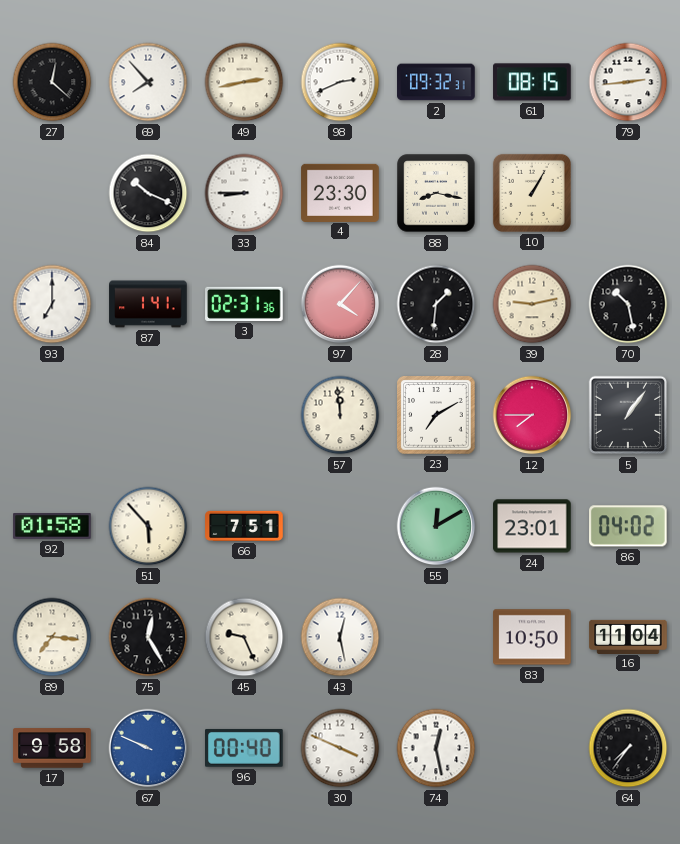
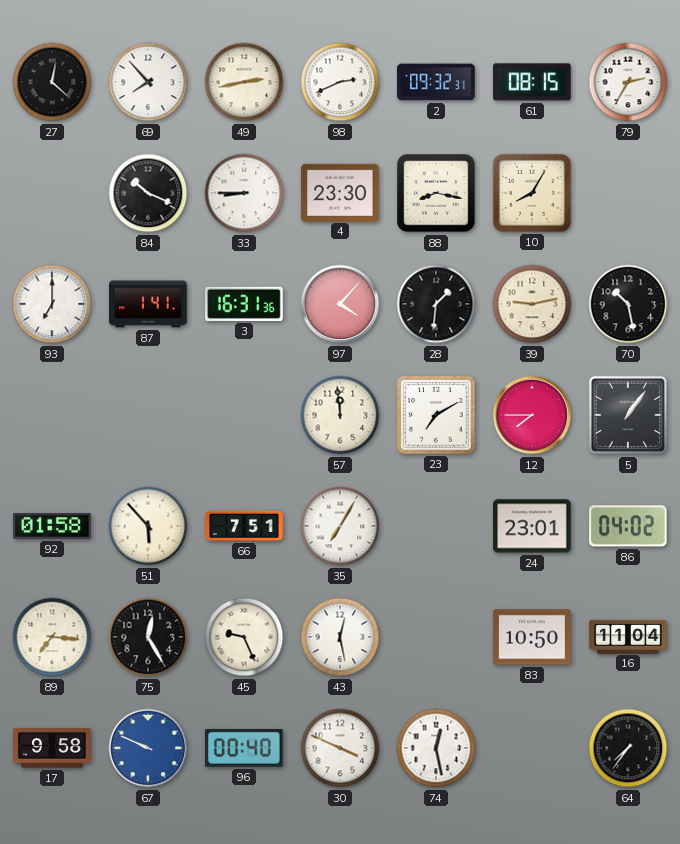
79: 2:44 -> 2:35 (628, 82)
10: 1:05 -> 8:05 (532, 193)
3: 02:31 -> 16:31 (244, 304)
35: none -> 7:05 (340, 526)
55: 12:10 -> none (436, 526)
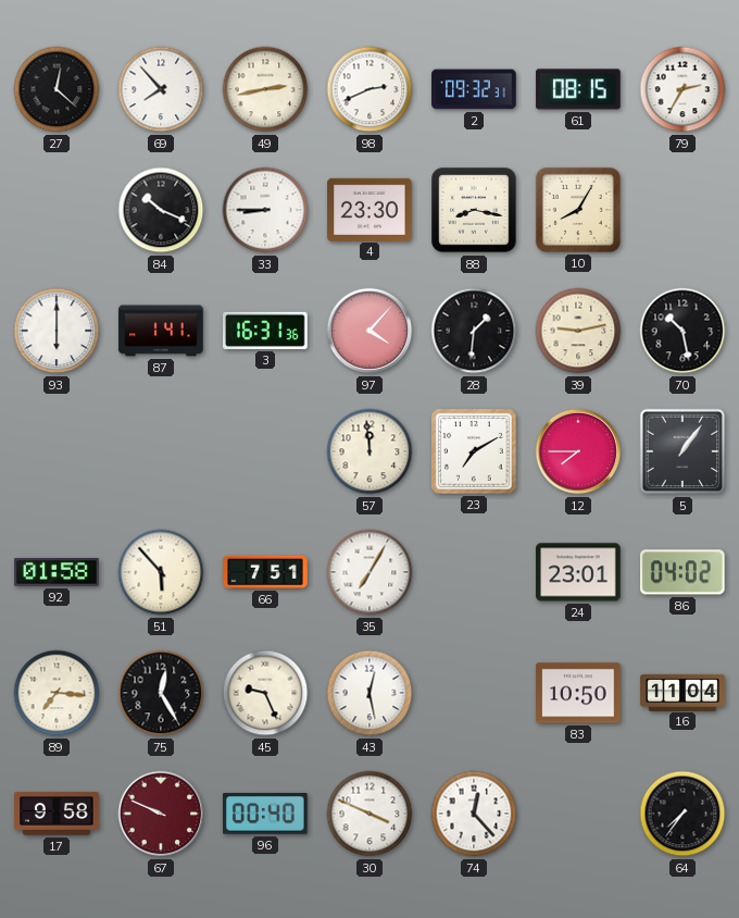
93: 7:00 -> 6:00 (57, 331)
67 dial: blue -> burgundy (161, 814)
74: 12:28 -> 12:23 (474, 814)
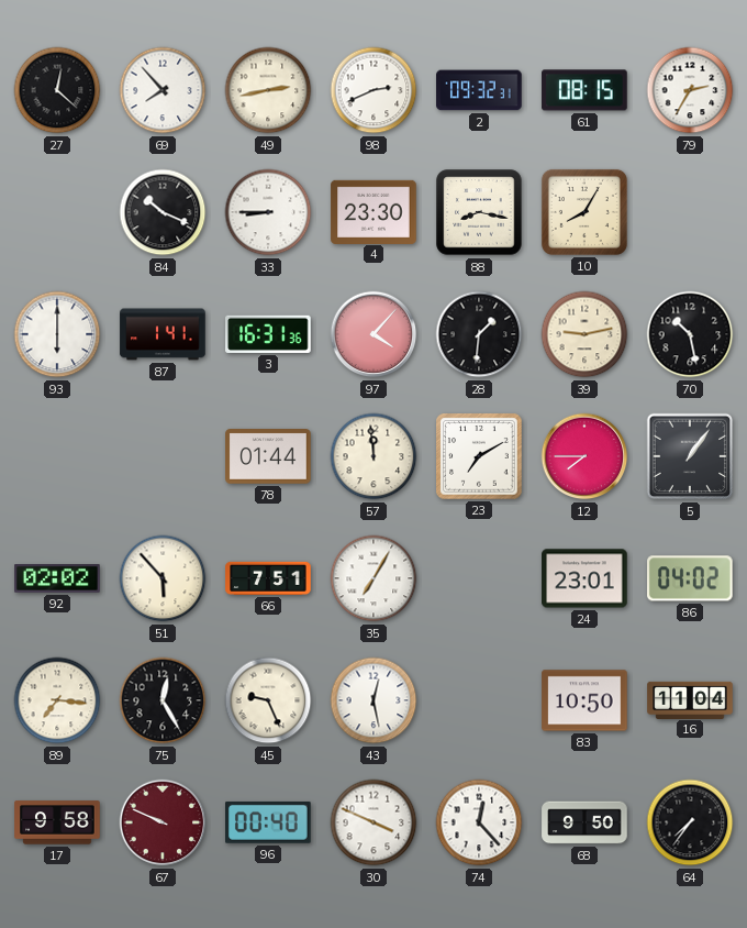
78: none -> 01:44 (268, 456)
92: 01:58 -> 02:02 (57, 579)
68: none -> 9:50 (584, 822)
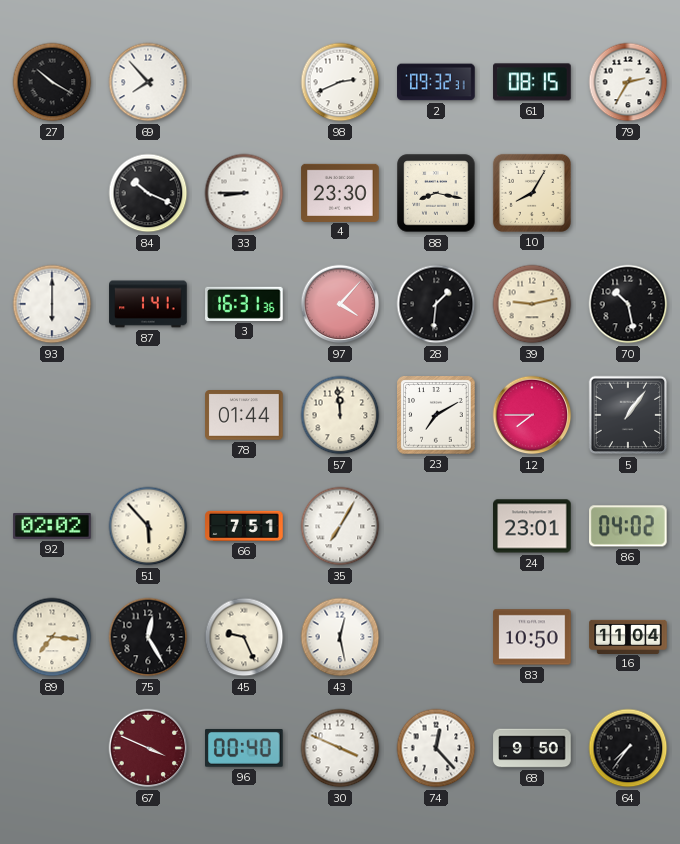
27: 12:22 -> 10:20 (52, 82)
49: 2:43 -> none (268, 90)
17: 9:58 -> none (57, 822)
67: 9:49 -> 3:49 (148, 748)
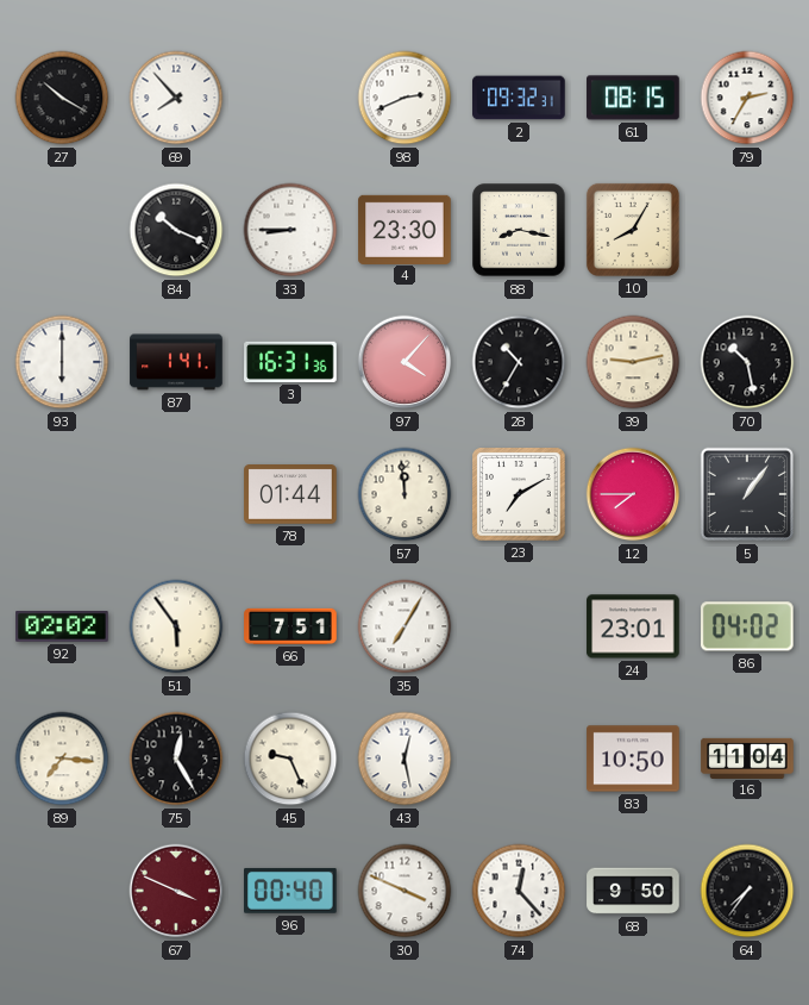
28: 1:31 -> 10:35 (519, 362)
51: 5:53 -> 5:54 (176, 626)
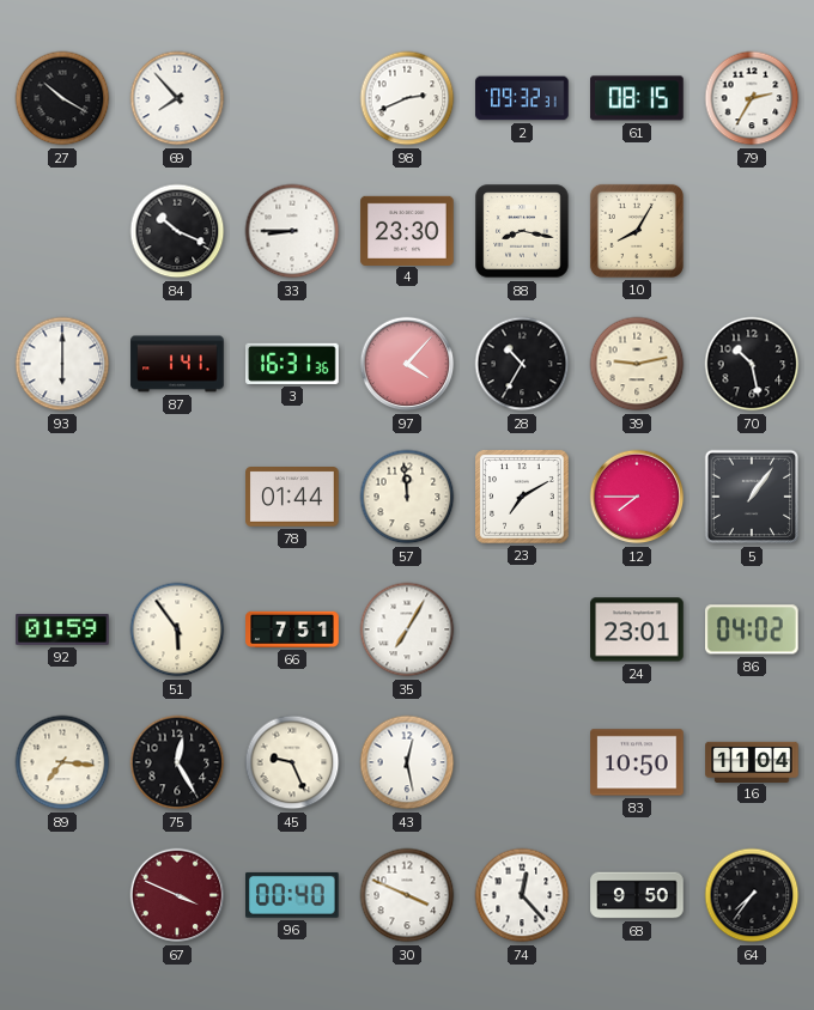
92: 02:02 -> 01:59 (62, 631)
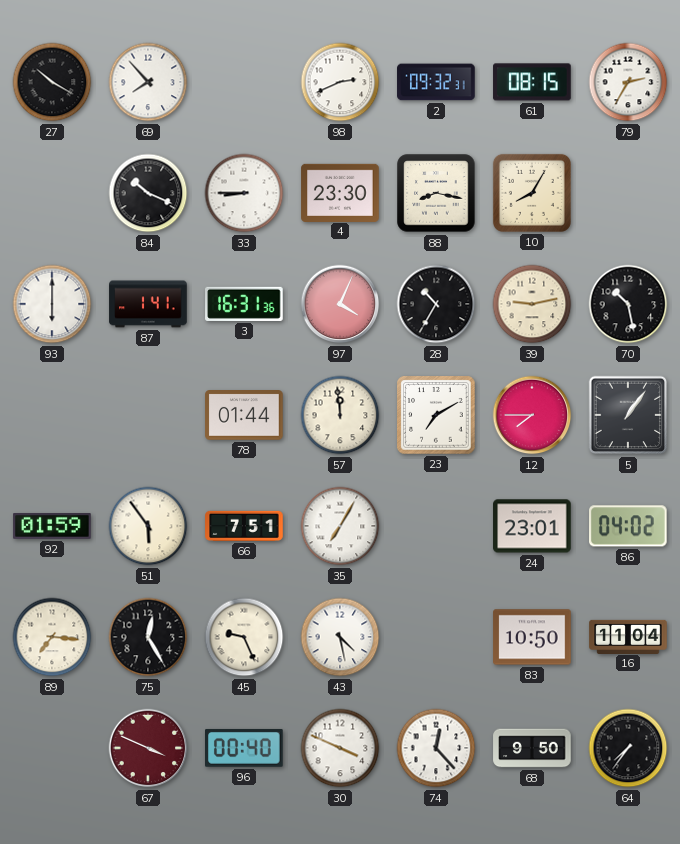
97: 4:07 -> 4:04 (340, 304)
43: 12:28 -> 4:28 (340, 637)
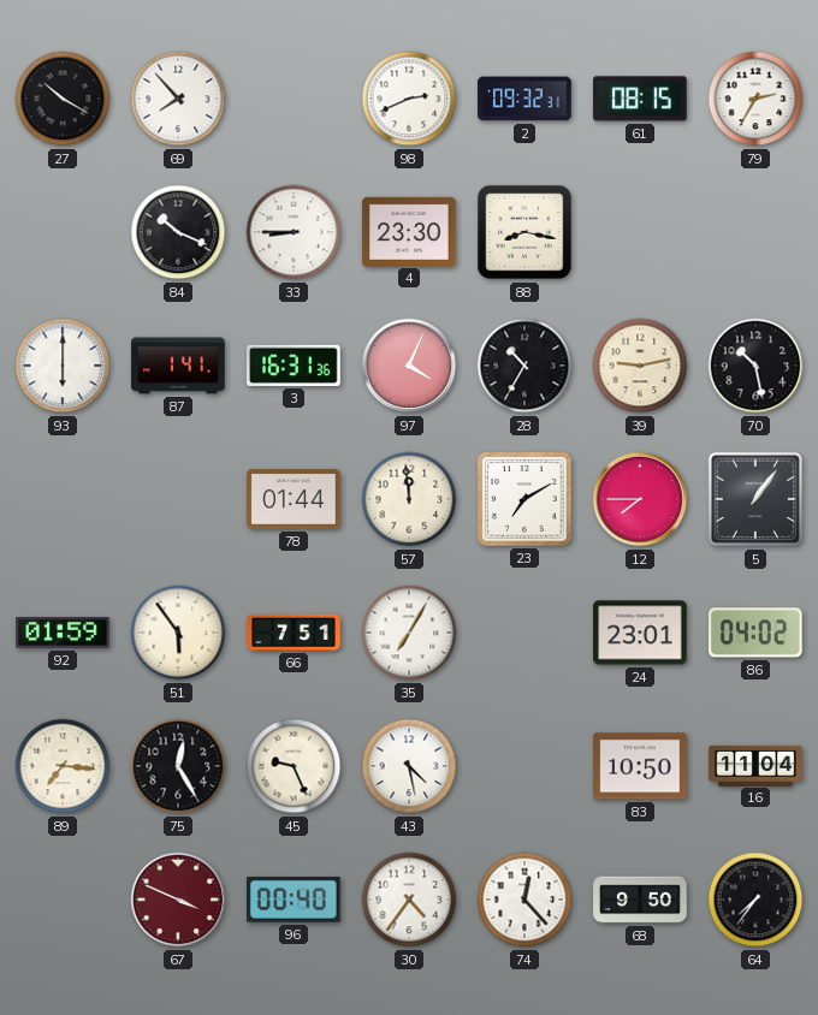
10: 8:05 -> none (532, 193)
30: 3:49 -> 4:36 (409, 900)
